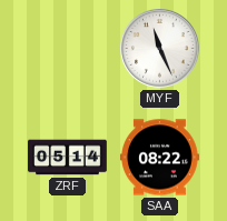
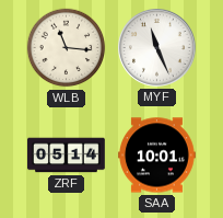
WLB: none -> 11:16 (67, 48)
SAA: 08:22 -> 10:01 (157, 156)
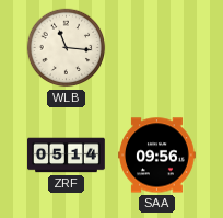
MYF: 11:26 -> none (157, 48)
SAA: 10:01 -> 09:56 (157, 156)
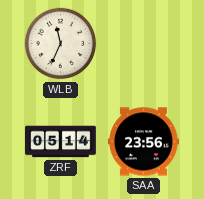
WLB: 11:16 -> 11:34 (61, 44)
SAA: 09:56 -> 23:56 (144, 142)
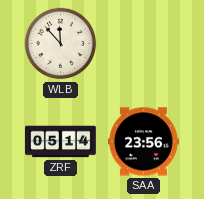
WLB: 11:34 -> 11:53 (61, 44)
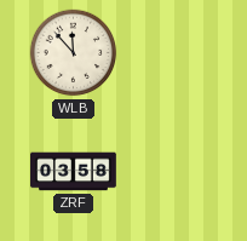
ZRF: 05:14 -> 03:58 (74, 172)
SAA: 23:56 -> none (144, 142)
